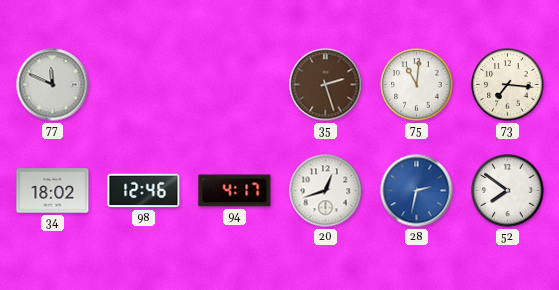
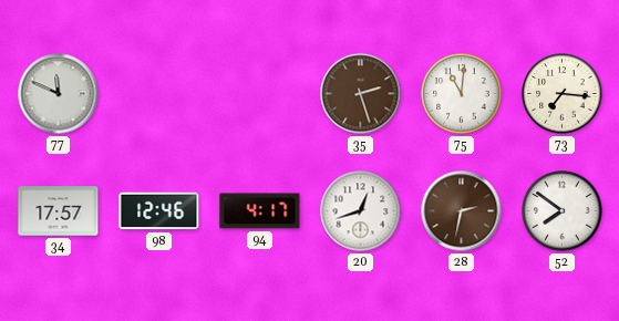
34: 18:02 -> 17:57 (59, 211)
28 dial: blue -> brown (462, 211)
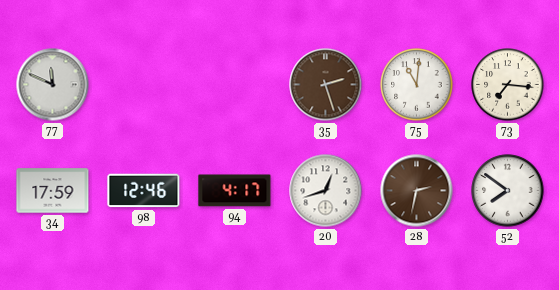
34: 17:57 -> 17:59 (53, 191)
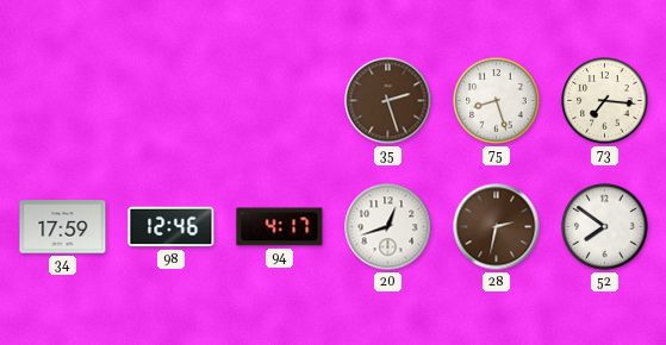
77: 11:49 -> none (53, 85)
75: 11:01 -> 8:27 (497, 101)
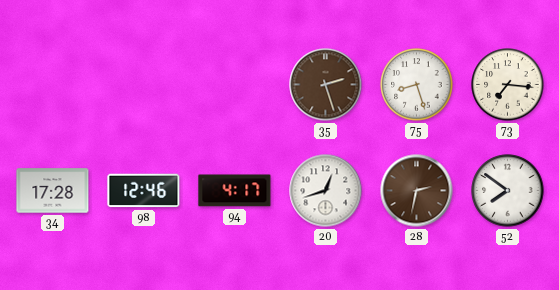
34: 17:59 -> 17:28 (53, 191)
